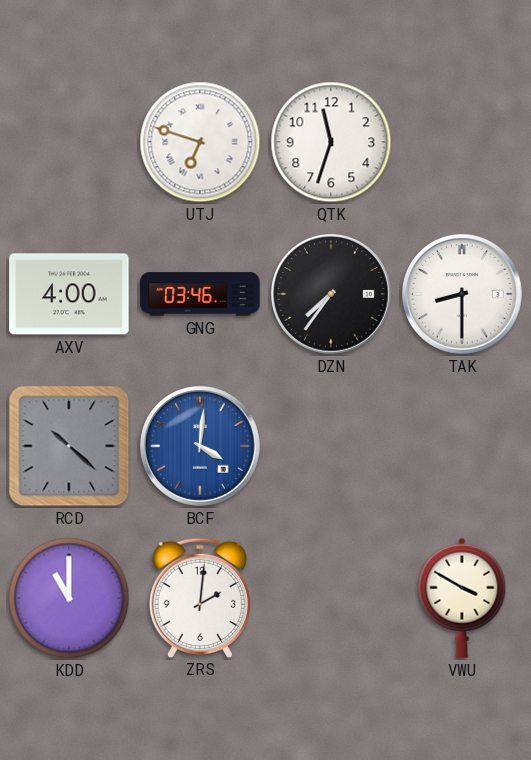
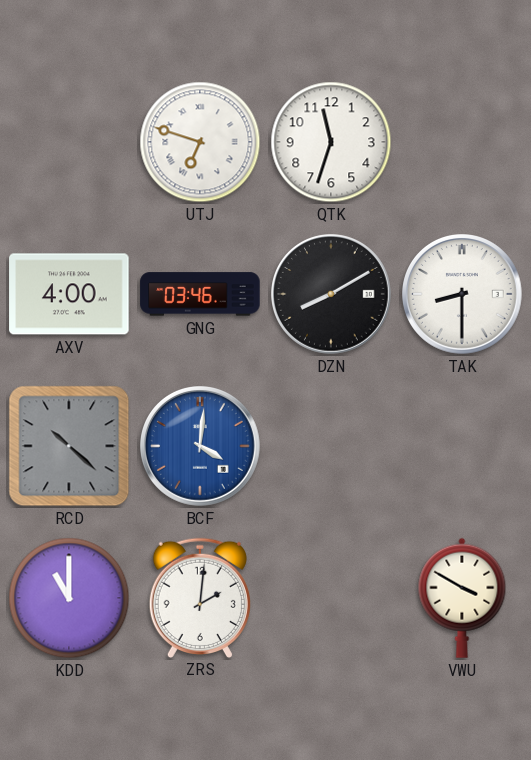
DZN: 7:36 -> 8:10 (332, 295)
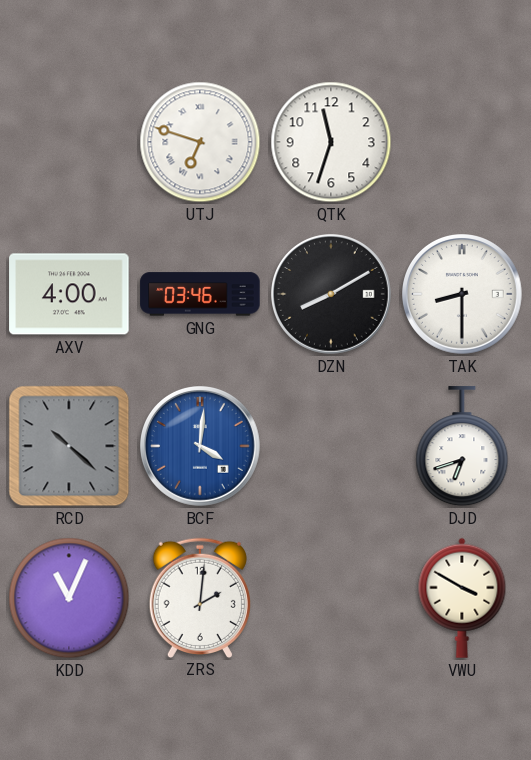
DJD: none -> 6:42 (462, 447)
KDD: 11:00 -> 11:04 (69, 598)
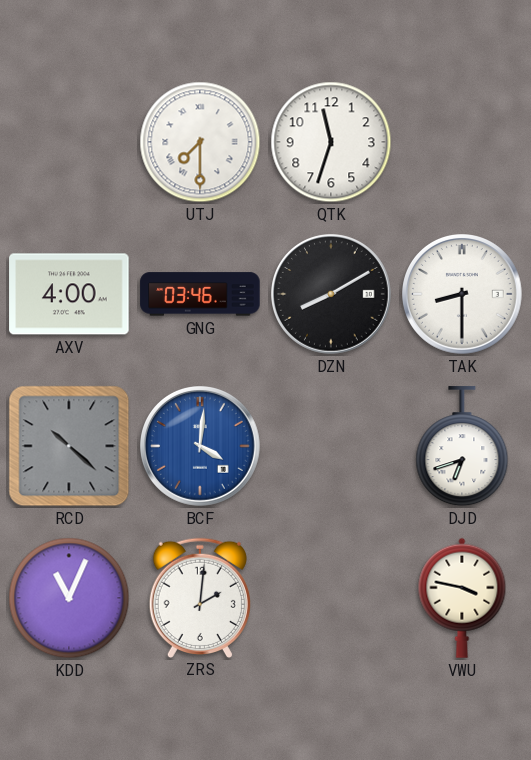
UTJ: 6:48 -> 7:30 (200, 142)
VWU: 3:50 -> 3:47 (462, 598)
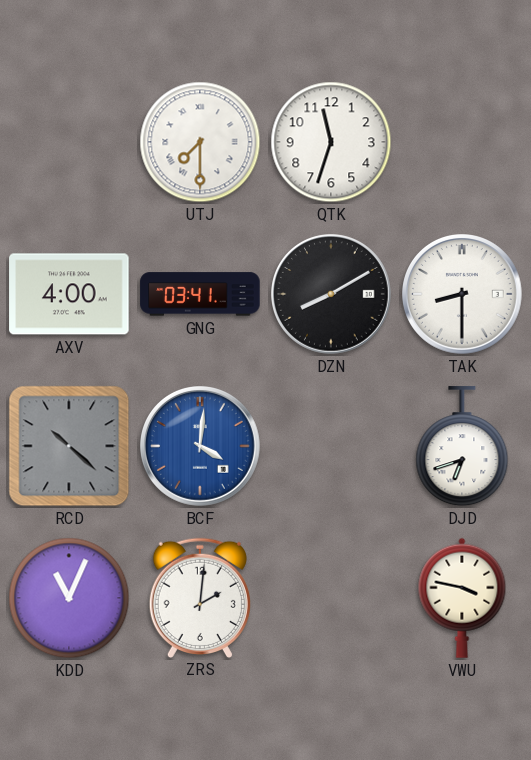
GNG: 03:46 -> 03:41 (200, 294)
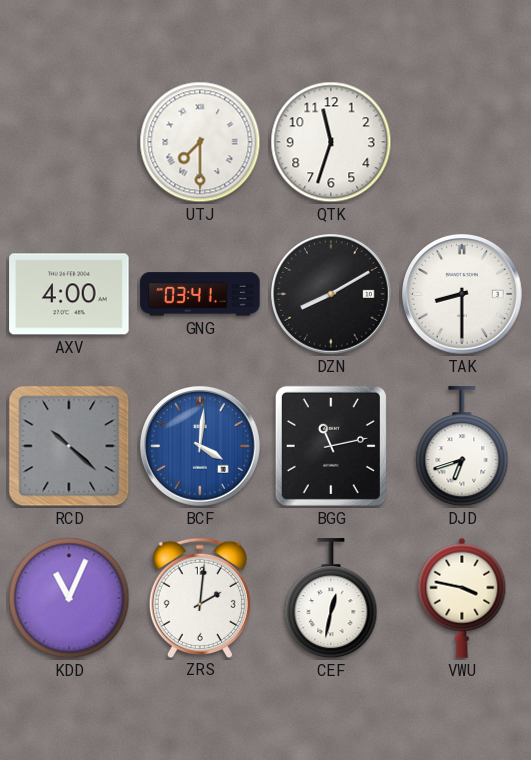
BGG: none -> 11:13 (331, 446)
CEF: none -> 12:32 (331, 599)
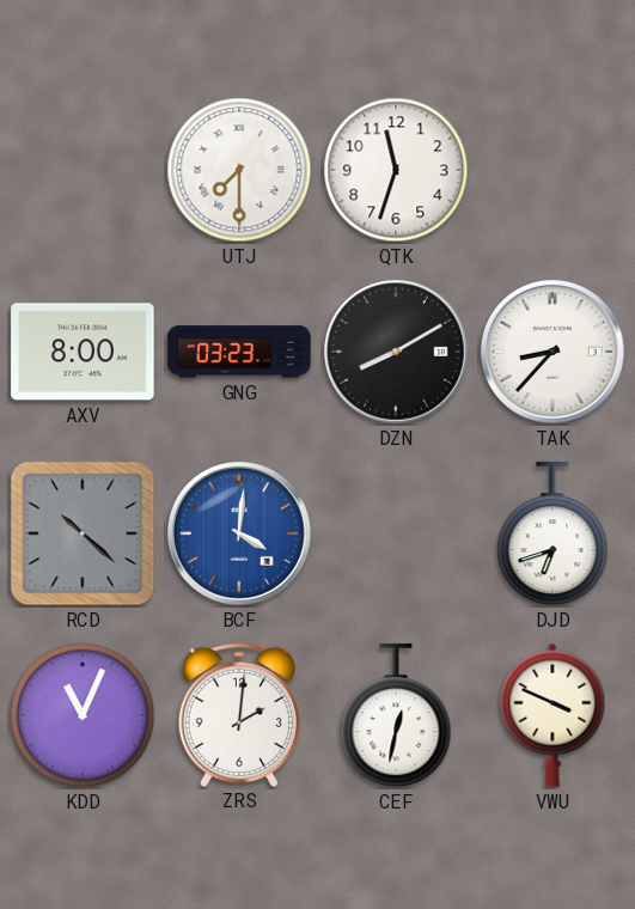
AXV: 4:00 -> 8:00 (83, 352)
GNG: 03:41 -> 03:23 (239, 352)
TAK: 8:30 -> 8:37 (554, 353)
BGG: 11:13 -> none (331, 446)
VWU: 3:47 -> 3:49 (552, 715)
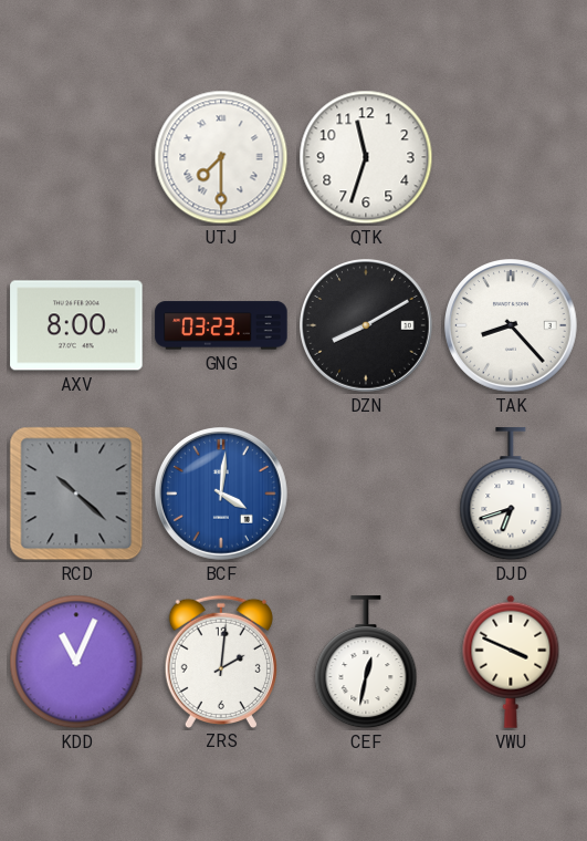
TAK: 8:37 -> 8:23 (512, 326)
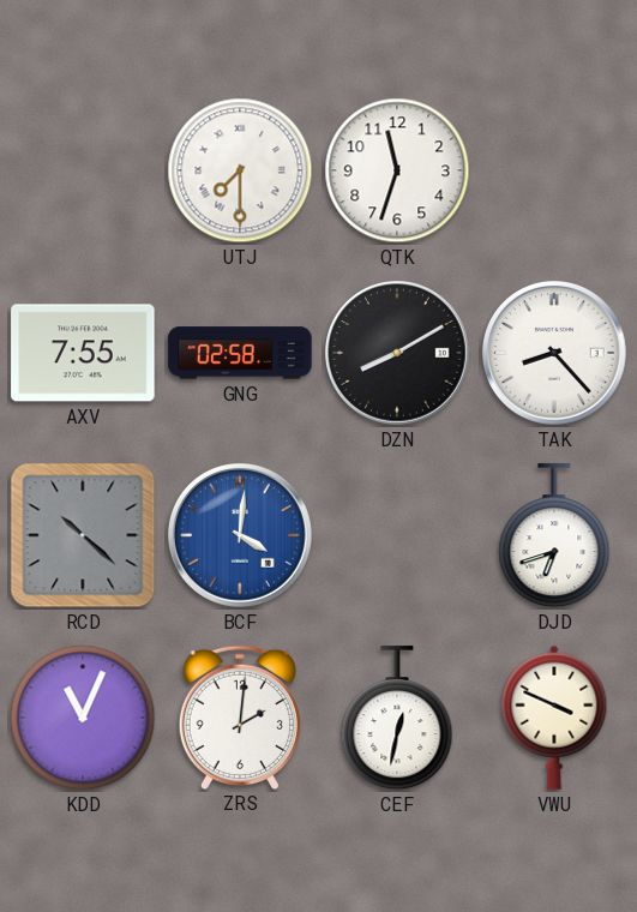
AXV: 8:00 -> 7:55 (83, 353)
GNG: 03:23 -> 02:58 (240, 353)
